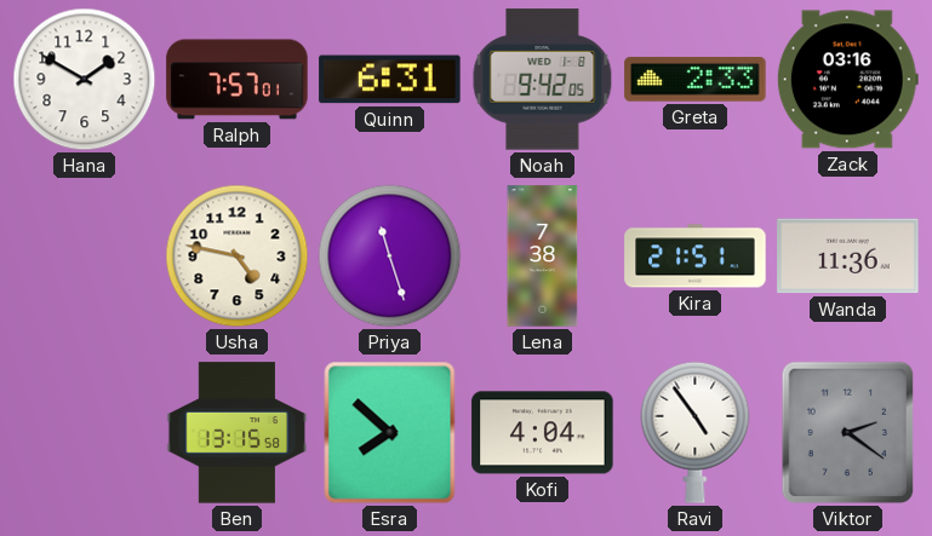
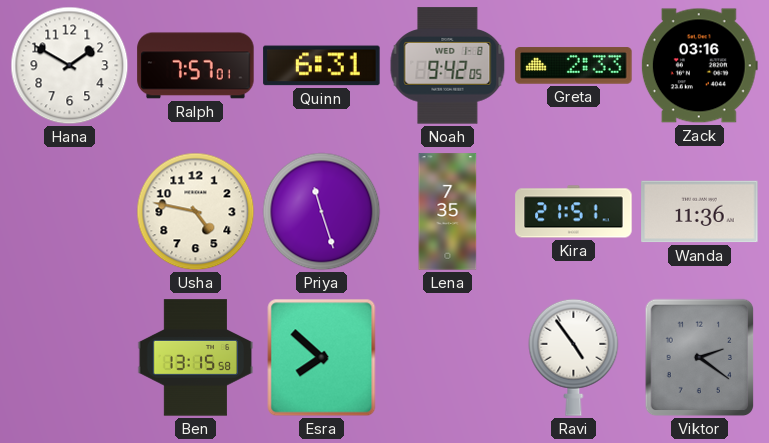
Lena: 7:38 -> 7:35 (448, 212)
Kofi: 4:04 -> none (543, 433)
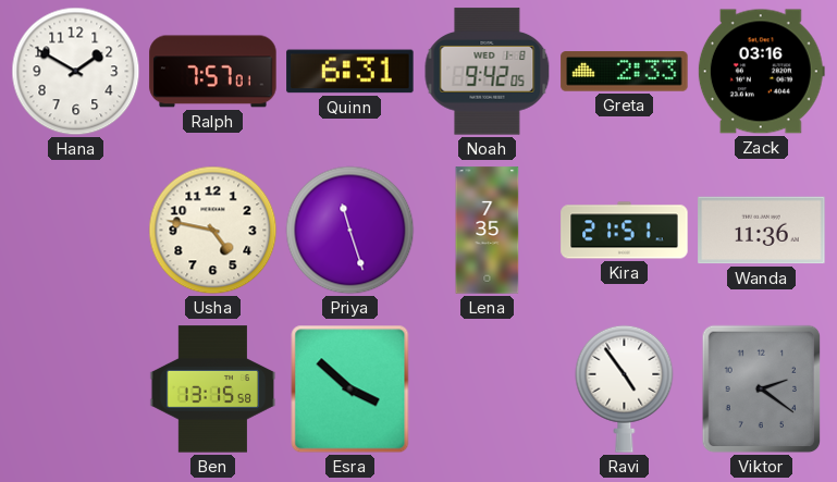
Esra: 7:52 -> 3:52 (350, 390)
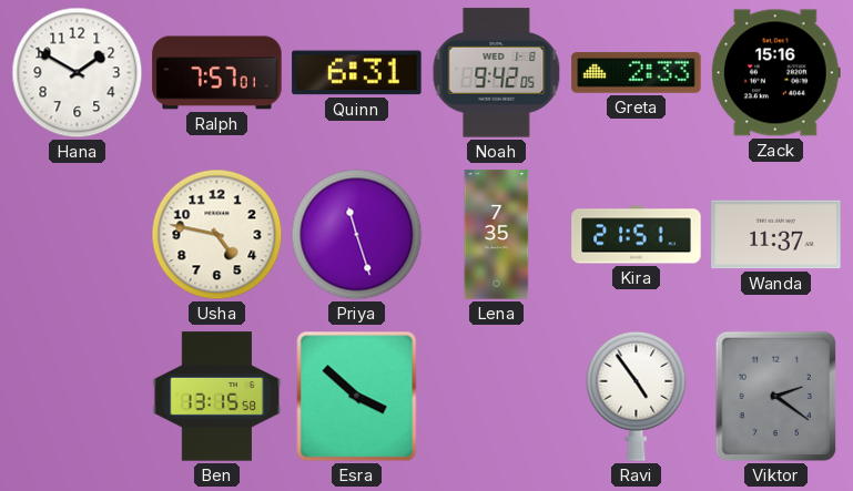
Zack: 03:16 -> 15:16 (775, 73)
Wanda: 11:36 -> 11:37 (776, 235)
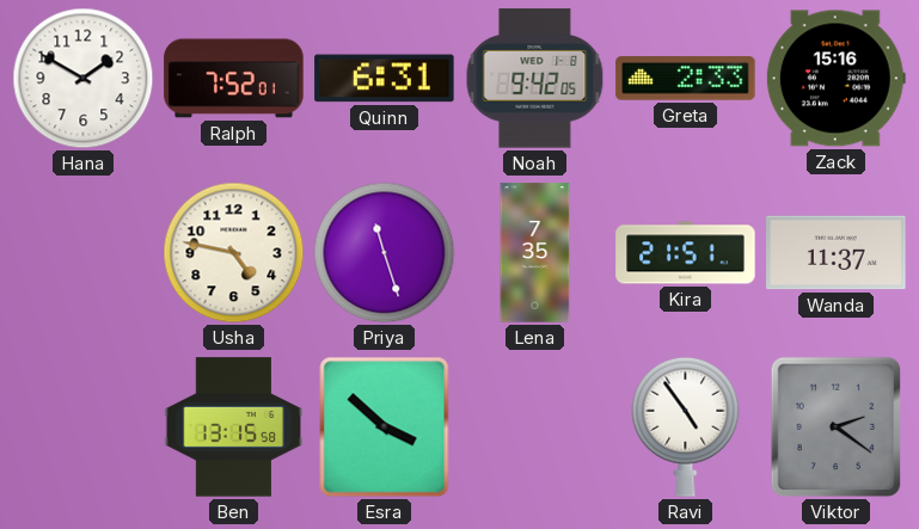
Ralph: 7:57 -> 7:52 (234, 79)
